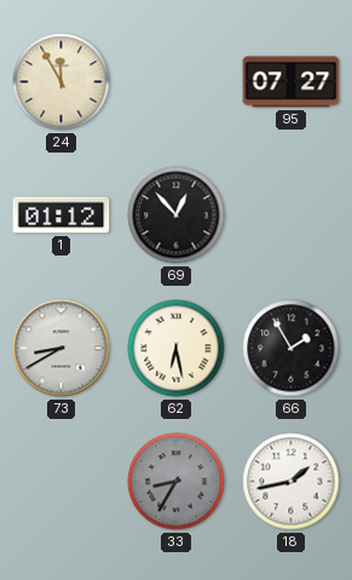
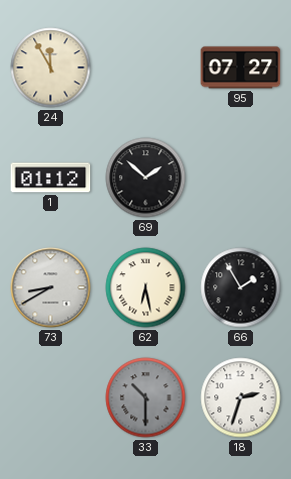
69: 12:53 -> 1:52 (146, 178)
33: 8:35 -> 10:30 (146, 398)
18: 1:43 -> 2:33 (241, 398)
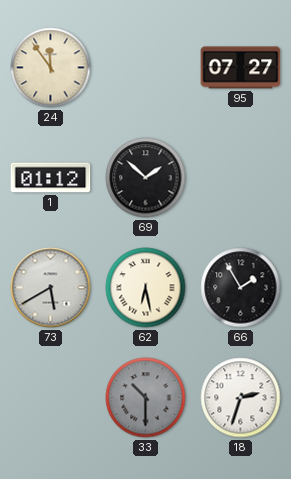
24: 11:55 -> 11:54 (51, 68)
73: 8:40 -> 5:40 (51, 288)
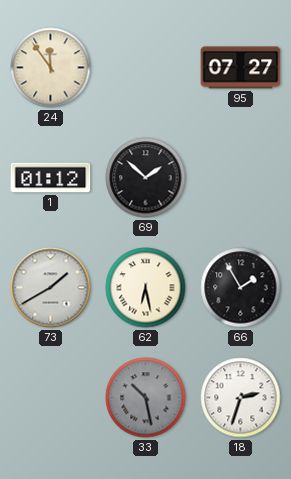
73: 5:40 -> 1:40 (51, 288)
33: 10:30 -> 10:28 (146, 398)
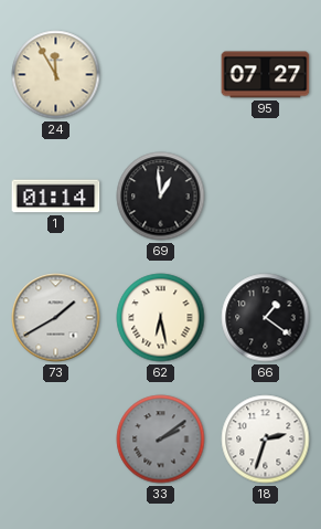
24: 11:54 -> 11:55 (56, 75)
1: 01:12 -> 01:14 (56, 197)
69: 1:52 -> 12:59 (161, 197)
66: 1:55 -> 1:21 (266, 318)
33: 10:28 -> 2:09 (161, 440)
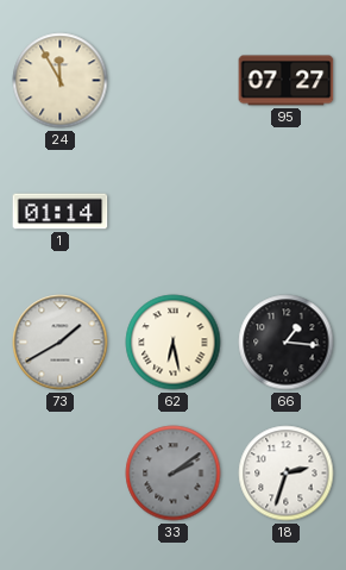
69: 12:59 -> none (161, 197)
66: 1:21 -> 1:16 (287, 343)
